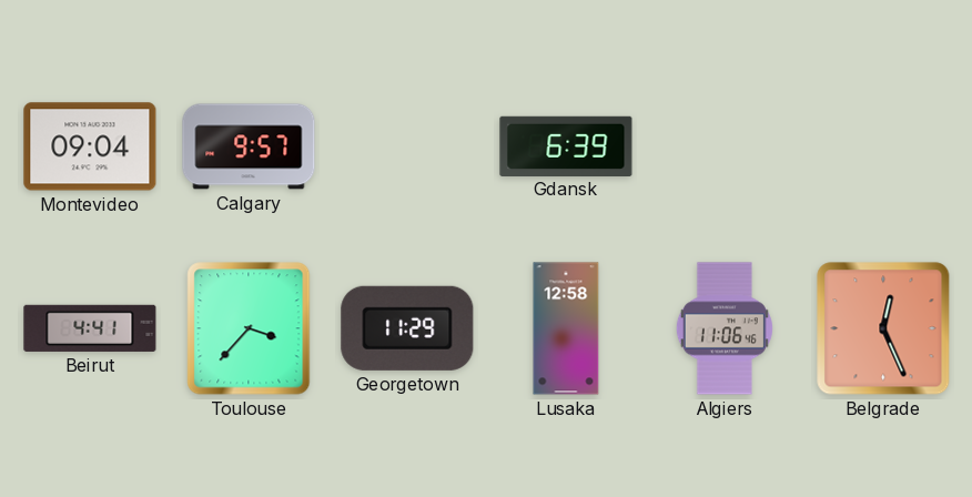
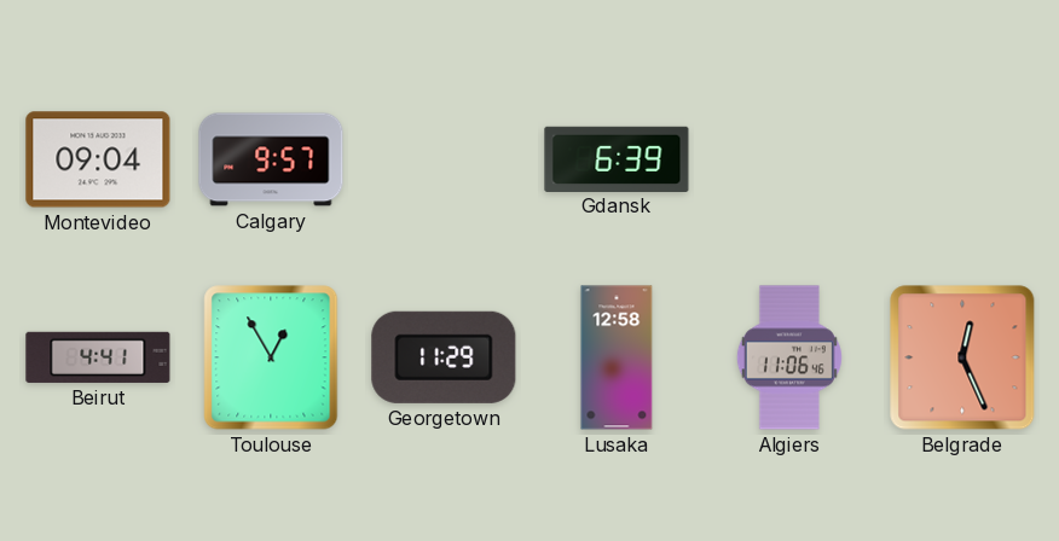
Toulouse: 3:37 -> 12:55 (271, 357)
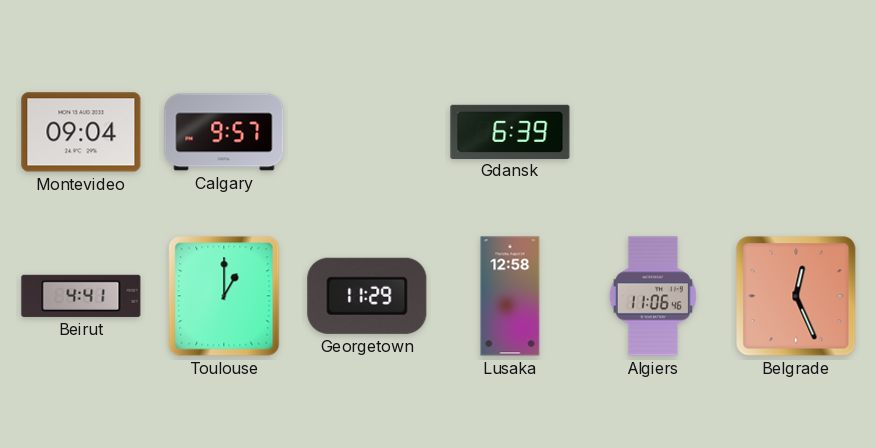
Toulouse: 12:55 -> 1:00 (224, 296)
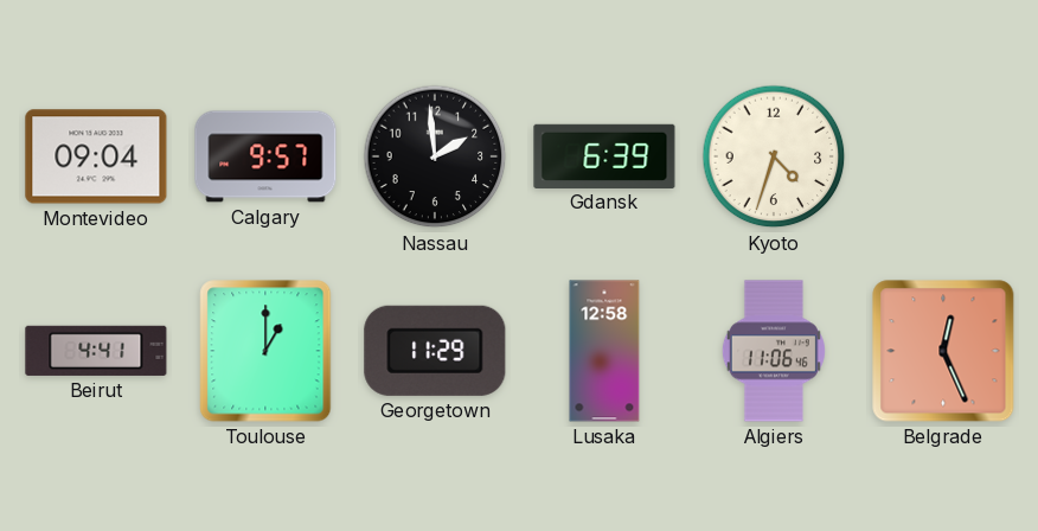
Nassau: none -> 1:59 (435, 156)
Kyoto: none -> 4:33 (774, 156)
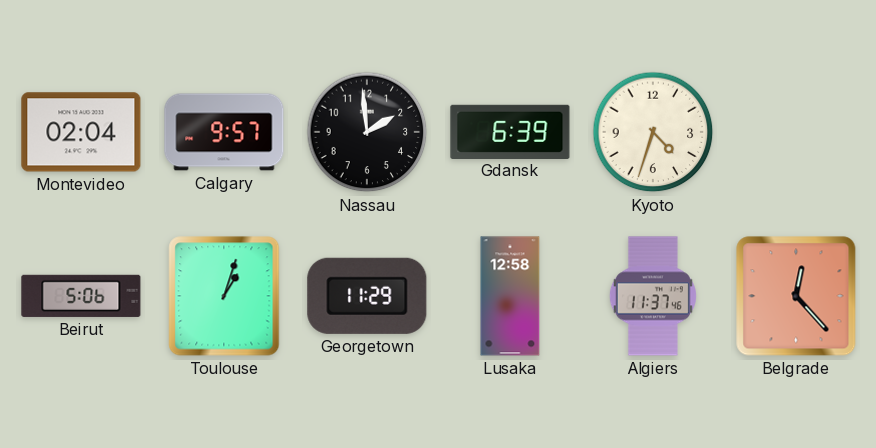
Montevideo: 09:04 -> 02:04 (81, 132)
Beirut: 4:41 -> 5:06 (81, 296)
Toulouse: 1:00 -> 1:03 (224, 296)
Algiers: 11:06 -> 11:37 (653, 296)
Belgrade: 12:26 -> 12:23 (796, 296)
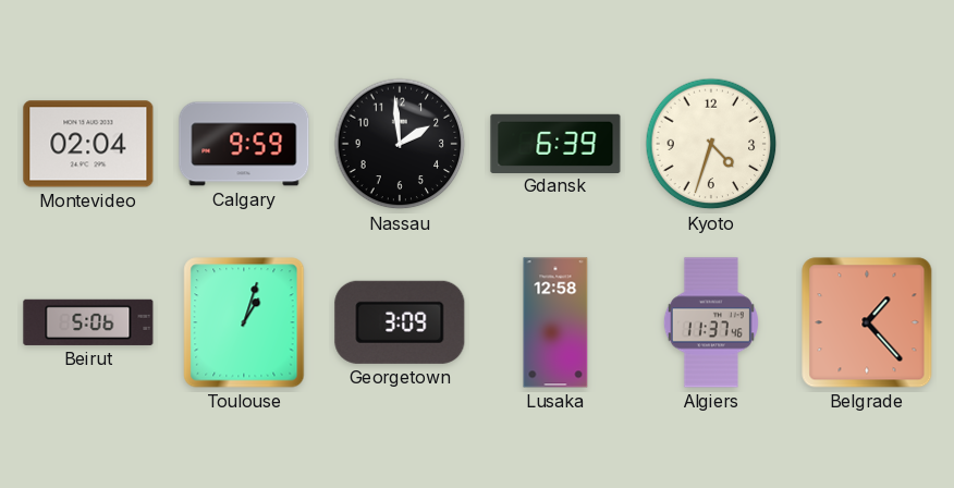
Calgary: 9:57 -> 9:59 (244, 144)
Georgetown: 11:29 -> 3:09 (400, 322)
Belgrade: 12:23 -> 1:23 (867, 322)
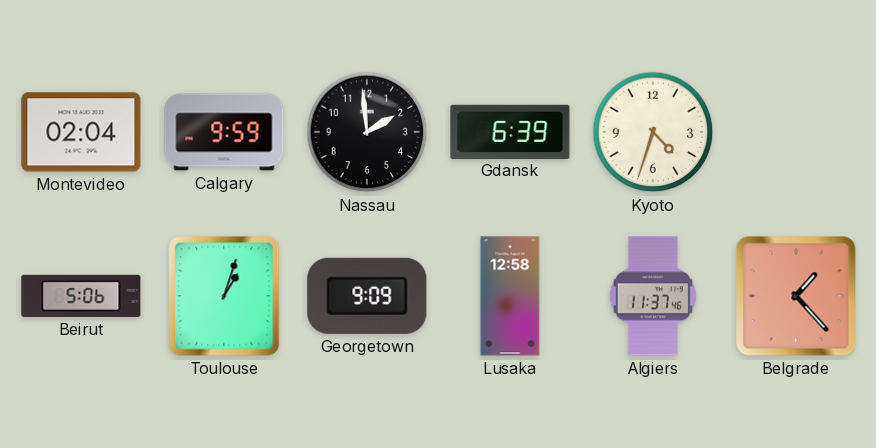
Georgetown: 3:09 -> 9:09 (367, 296)
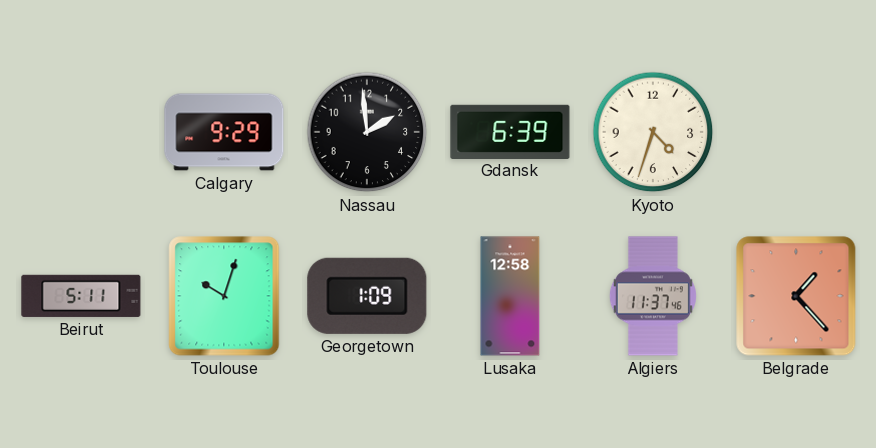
Montevideo: 02:04 -> none (81, 132)
Calgary: 9:59 -> 9:29 (224, 132)
Beirut: 5:06 -> 5:11 (81, 296)
Toulouse: 1:03 -> 10:03 (224, 296)
Georgetown: 9:09 -> 1:09 (367, 296)
